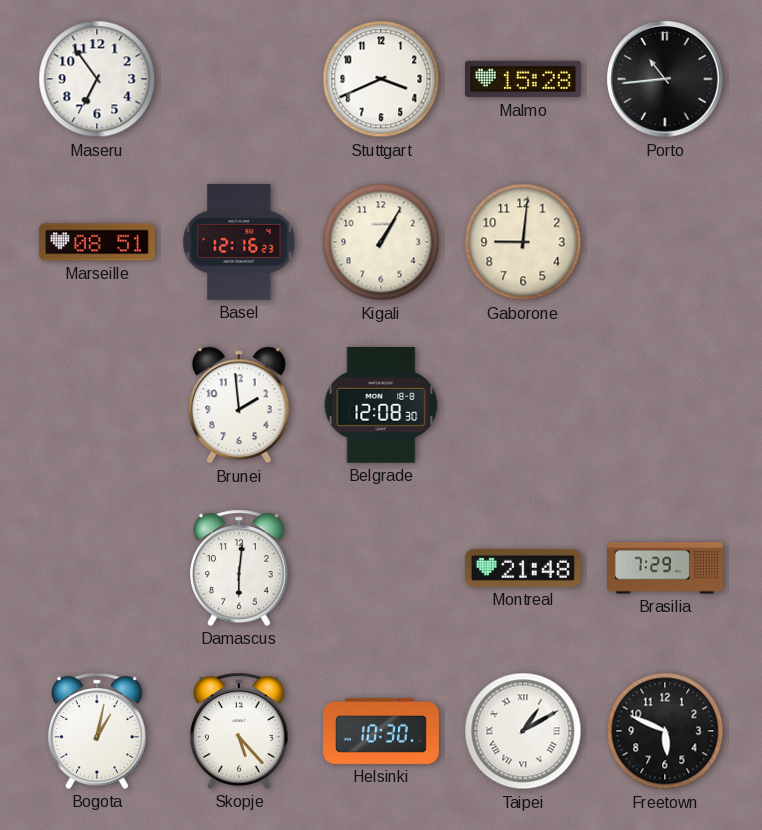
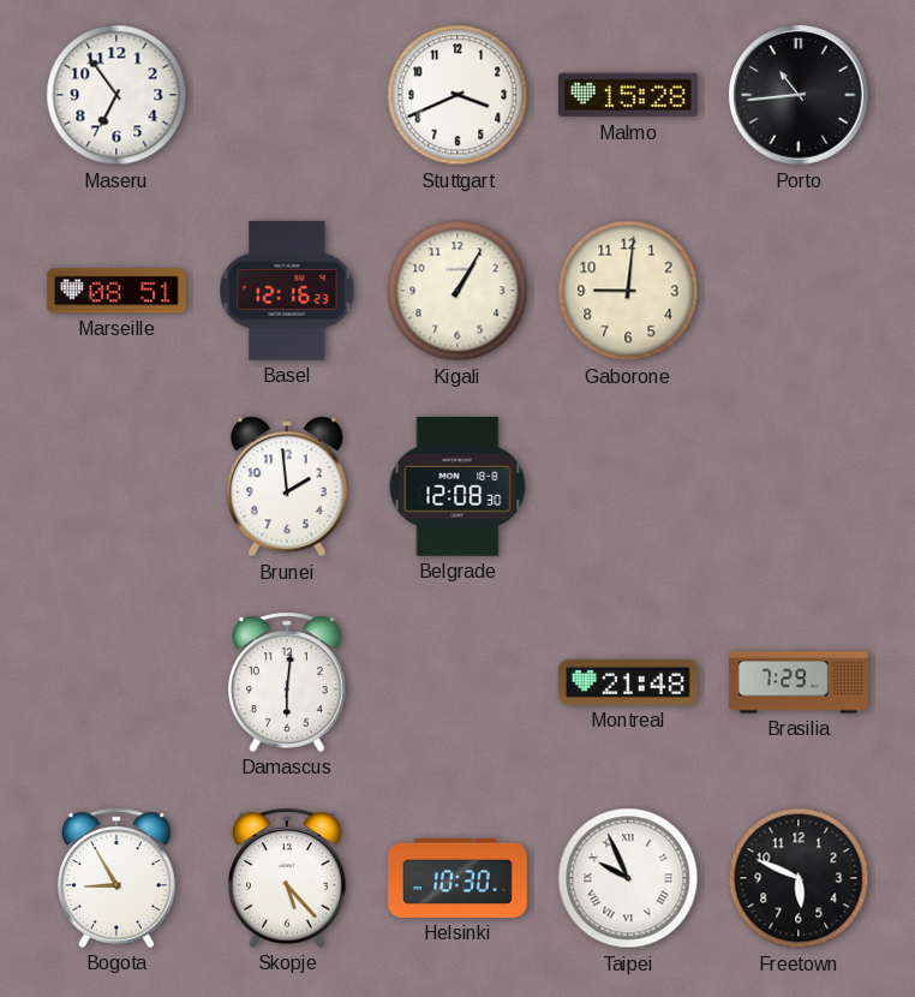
Bogota: 1:02 -> 8:55 (118, 878)
Taipei: 1:10 -> 9:56 (628, 878)
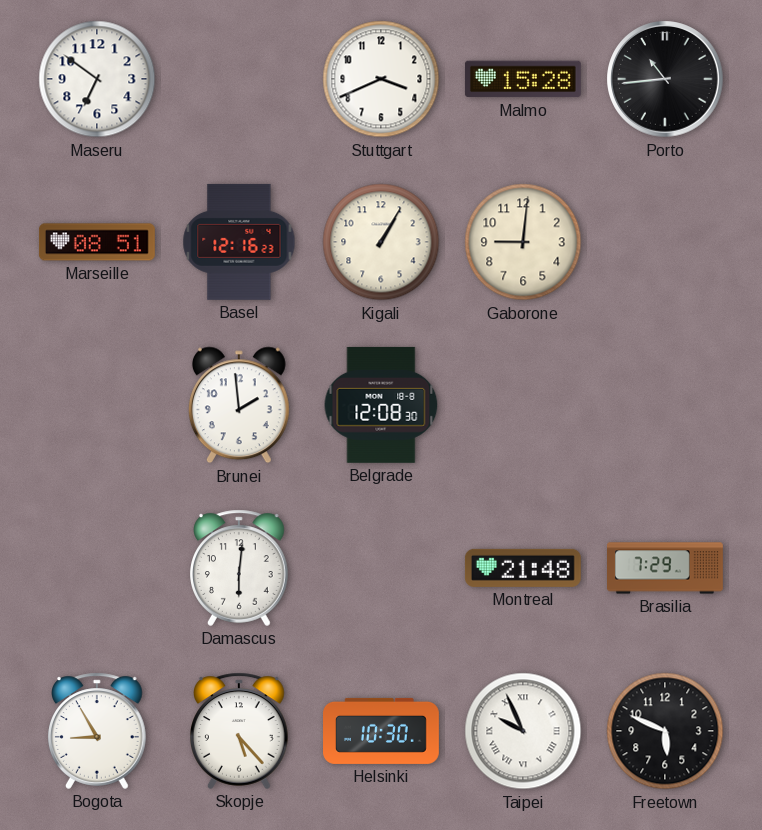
Maseru: 6:54 -> 6:51 (97, 79)
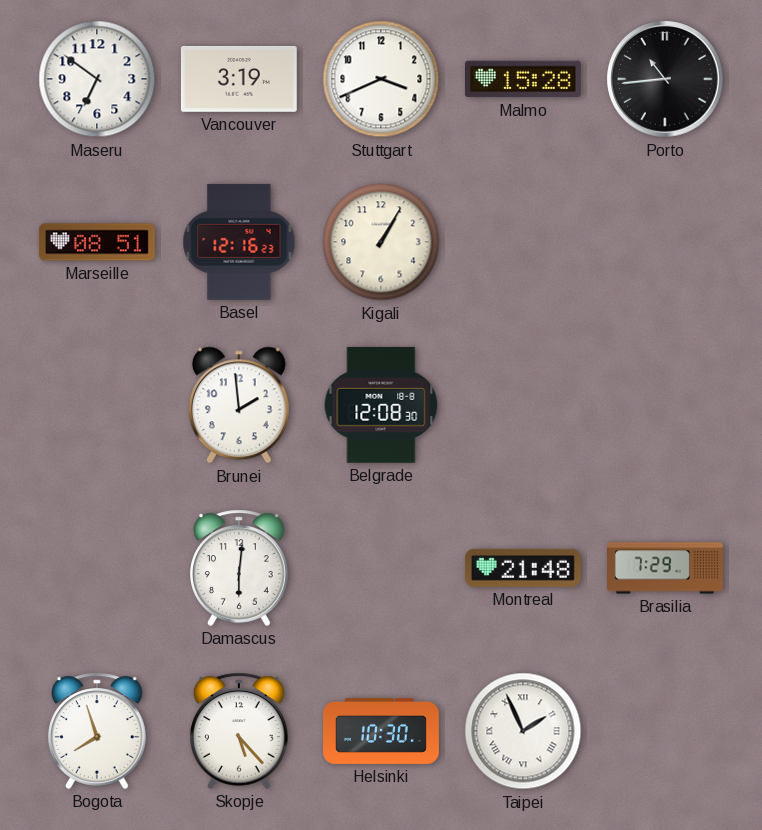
Vancouver: none -> 3:19 (239, 79)
Gaborone: 9:01 -> none (523, 242)
Bogota: 8:55 -> 7:57 (98, 731)
Taipei: 9:56 -> 1:56 (523, 731)
Freetown: 5:49 -> none (665, 731)
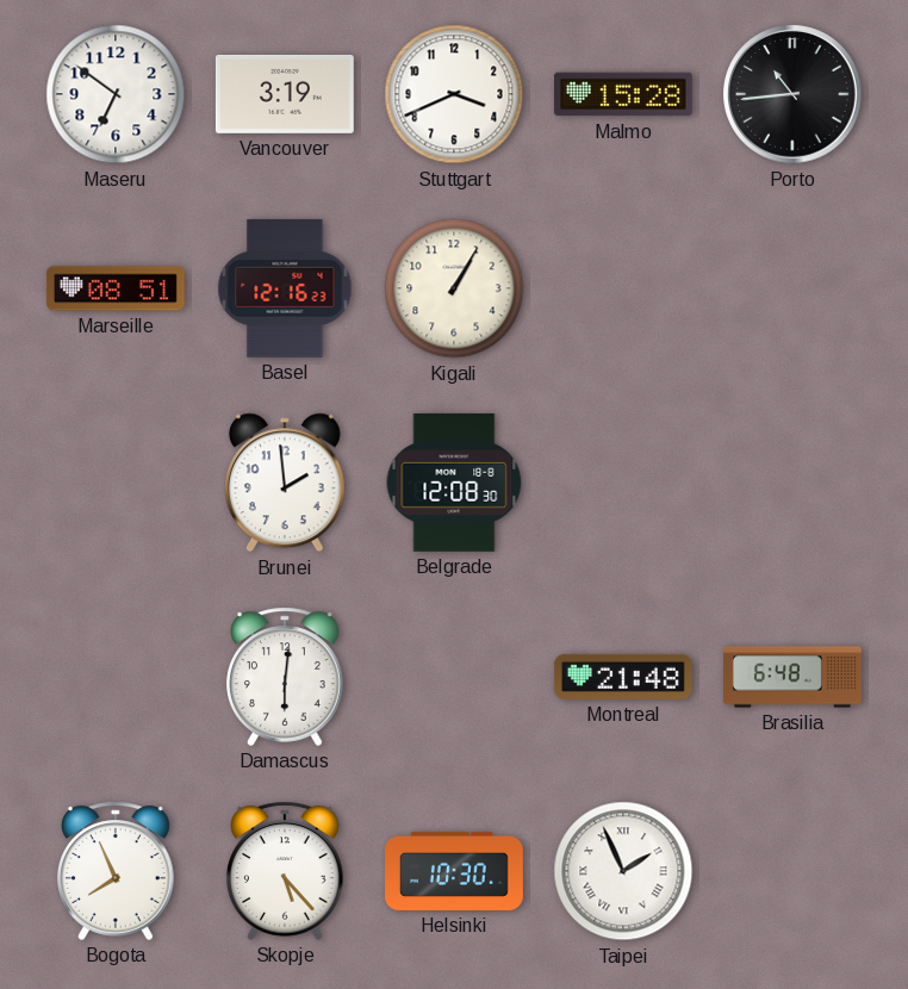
Brasilia: 7:29 -> 6:48 (794, 677)
Bogota: 7:57 -> 7:56 (117, 871)
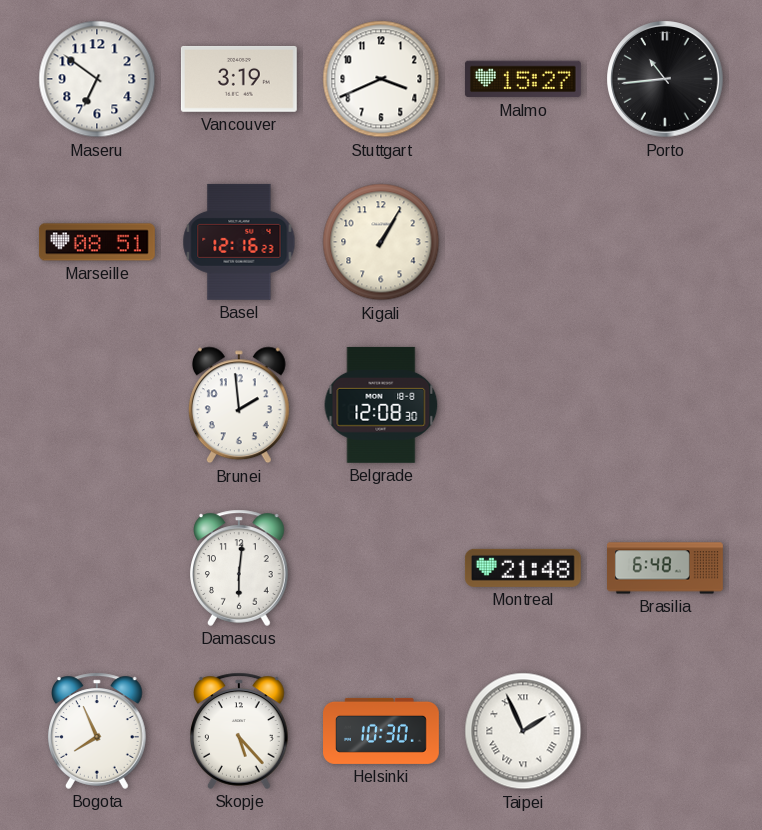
Malmo: 15:28 -> 15:27 (523, 79)
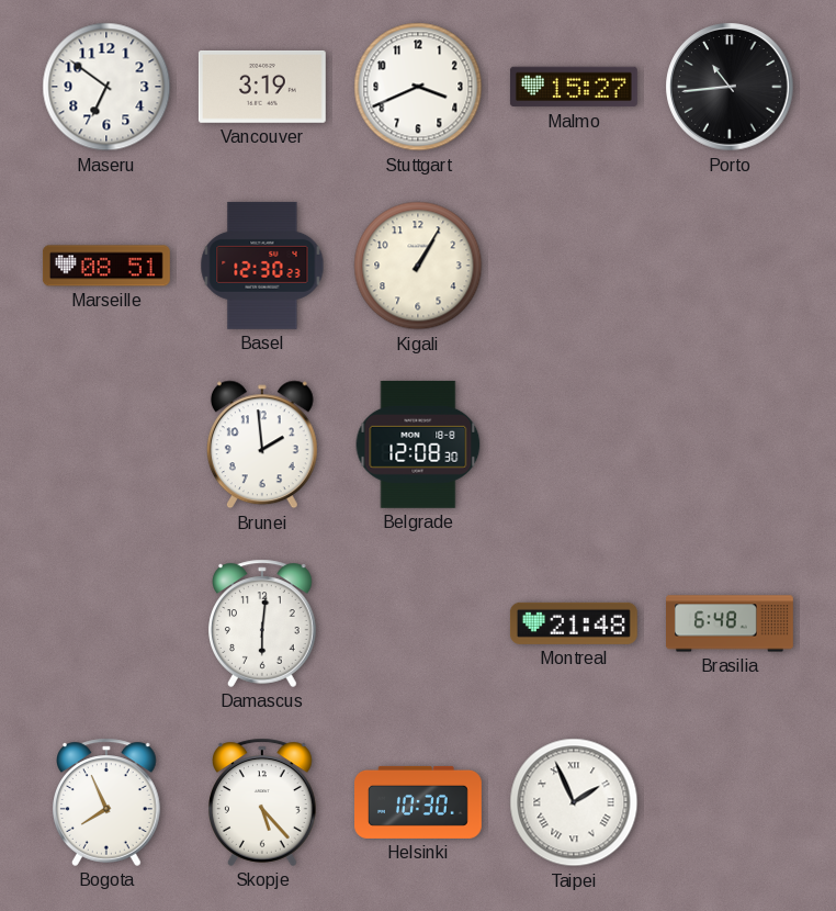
Basel: 12:16 -> 12:30 (262, 266)
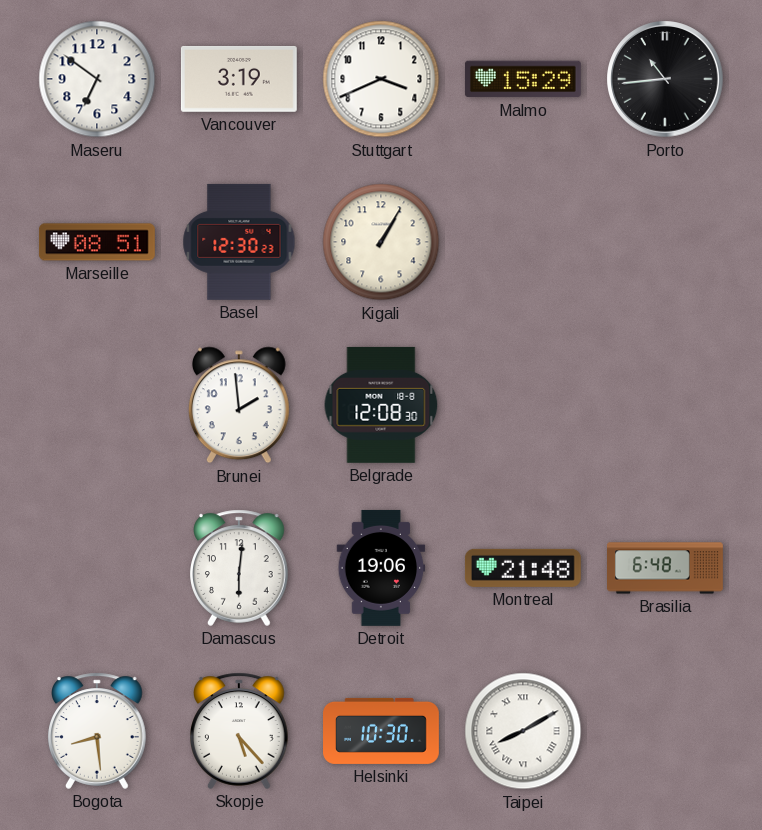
Malmo: 15:27 -> 15:29 (523, 79)
Detroit: none -> 19:06 (381, 568)
Bogota: 7:56 -> 8:29 (98, 731)
Taipei: 1:56 -> 8:10 (523, 731)
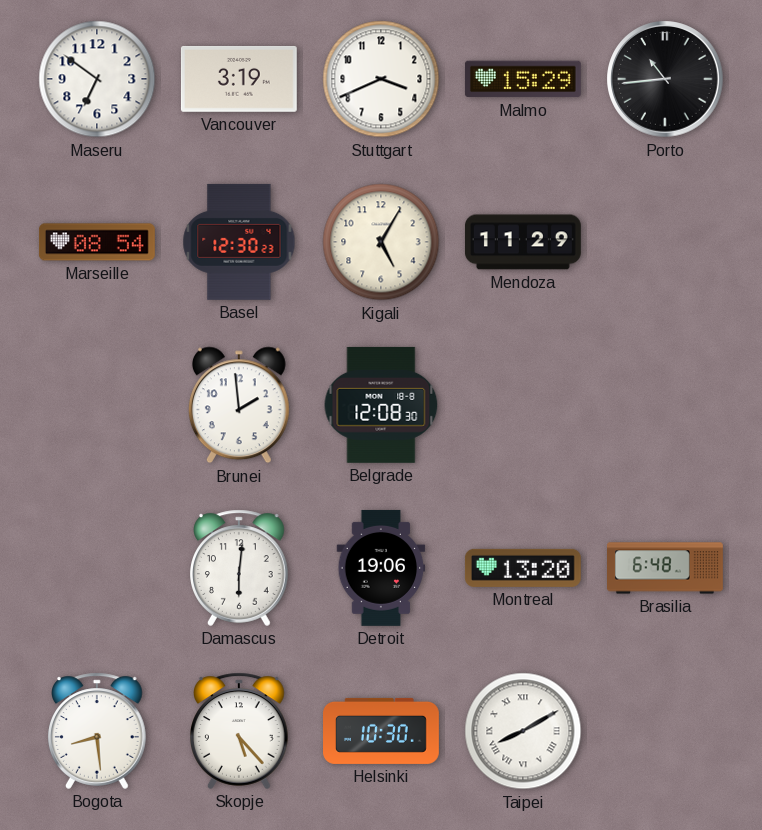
Marseille: 08:51 -> 08:54 (97, 242)
Kigali: 1:05 -> 5:05 (381, 242)
Mendoza: none -> 11:29 (523, 242)
Montreal: 21:48 -> 13:20 (523, 568)
